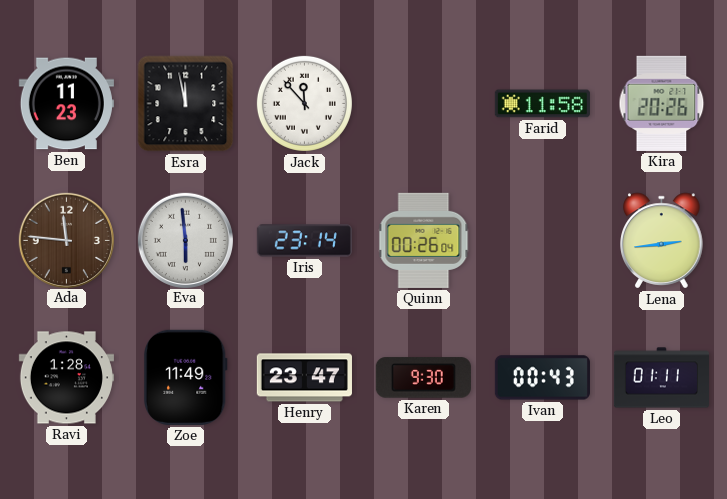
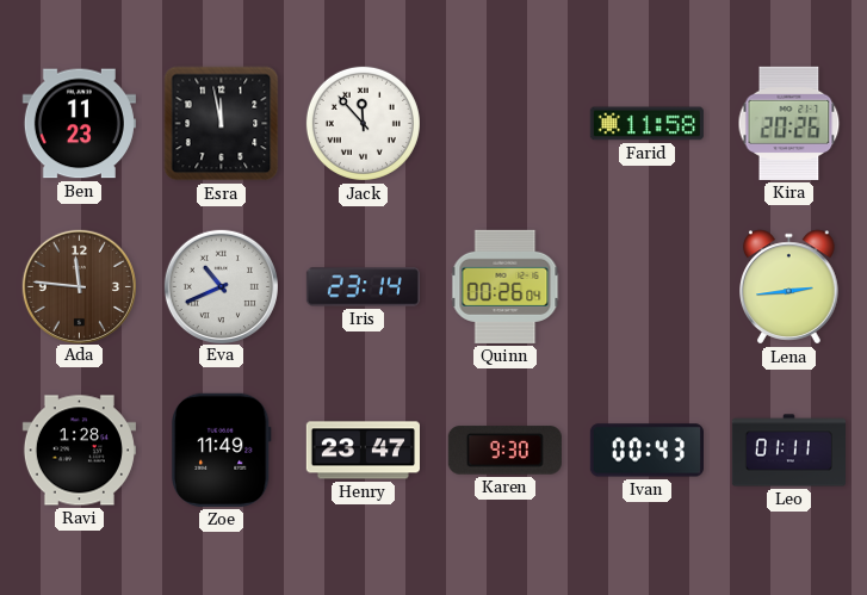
Eva: 5:59 -> 10:41 (221, 286)
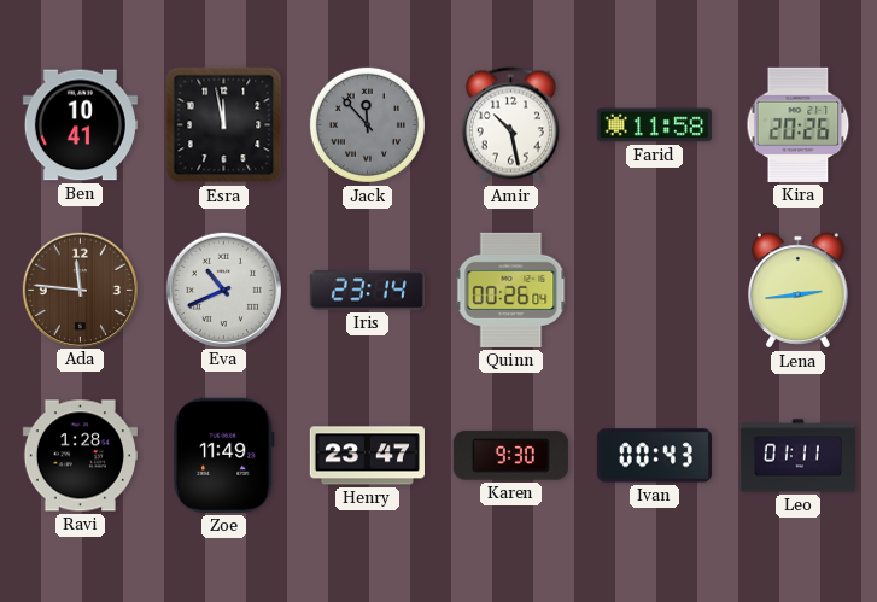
Ben: 11:23 -> 10:41 (80, 125)
Jack dial: white -> grey (367, 124)
Amir: none -> 10:28 (510, 125)
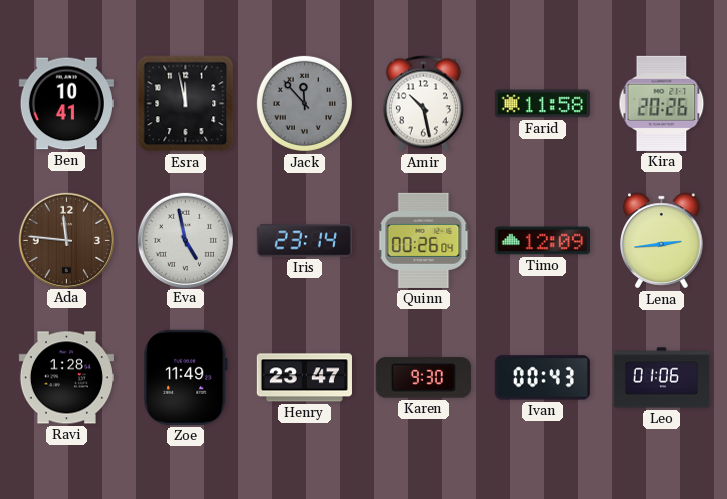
Eva: 10:41 -> 4:58 (185, 240)
Timo: none -> 12:09 (542, 241)
Leo: 01:11 -> 01:06 (661, 378)
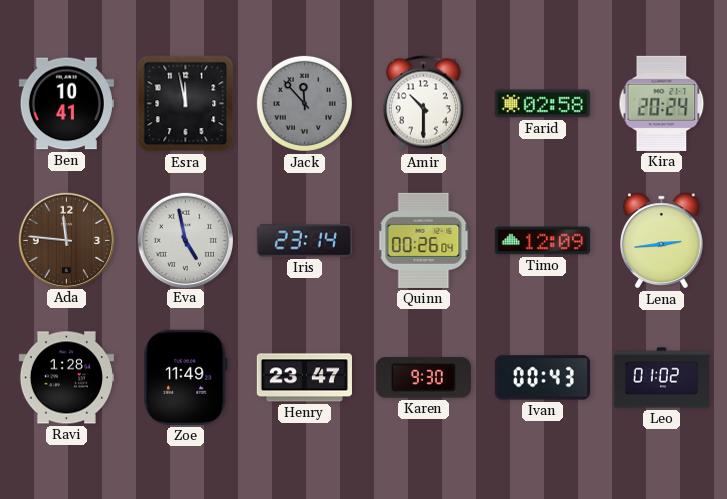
Amir: 10:28 -> 10:30 (423, 104)
Farid: 11:58 -> 02:58 (542, 104)
Kira: 20:26 -> 20:24 (662, 103)
Leo: 01:06 -> 01:02 (661, 378)
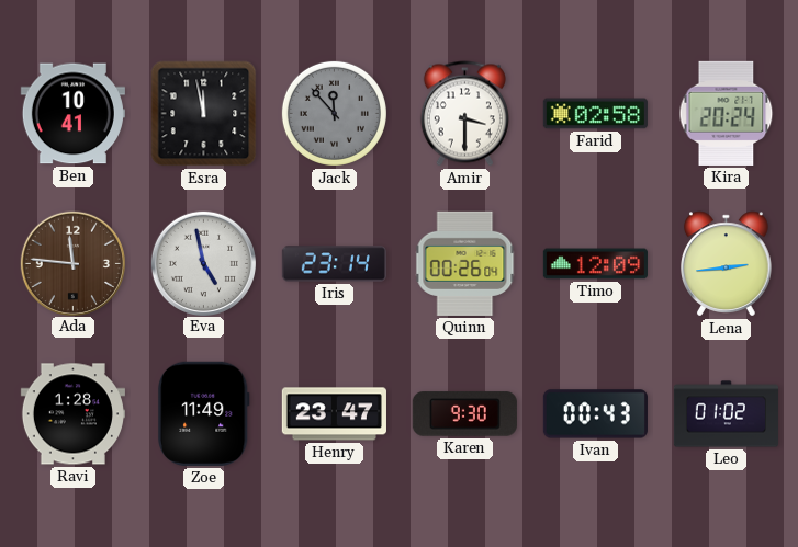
Amir: 10:30 -> 3:30 (464, 114)
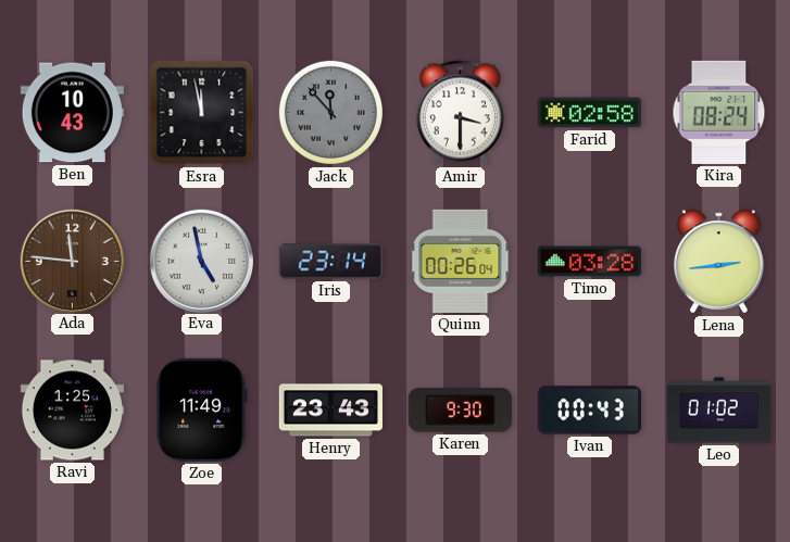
Ben: 10:41 -> 10:43 (72, 113)
Kira: 20:24 -> 08:24 (719, 112)
Timo: 12:09 -> 03:28 (589, 262)
Ravi: 1:28 -> 1:25 (72, 411)
Henry: 23:47 -> 23:43 (330, 411)
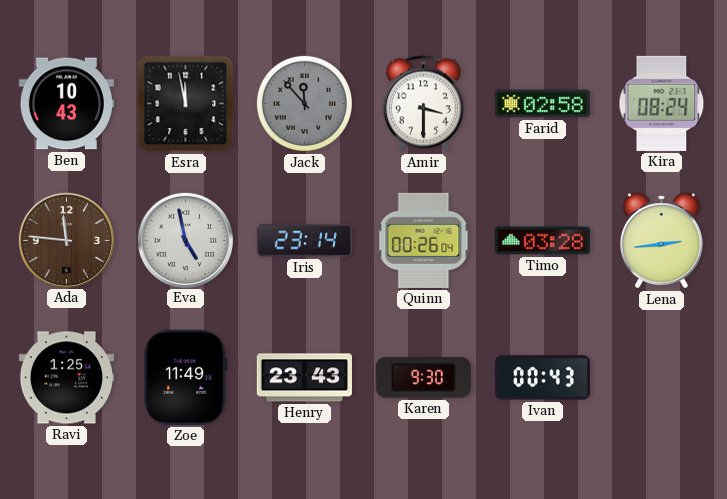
Leo: 01:02 -> none (718, 411)
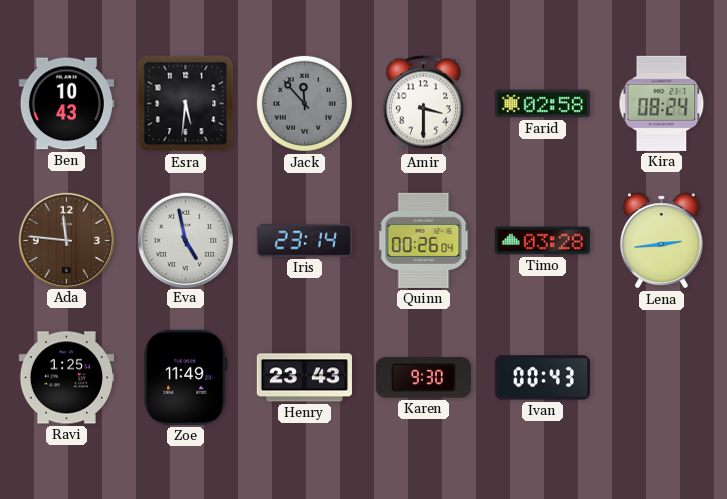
Esra: 11:58 -> 5:31 (186, 104)
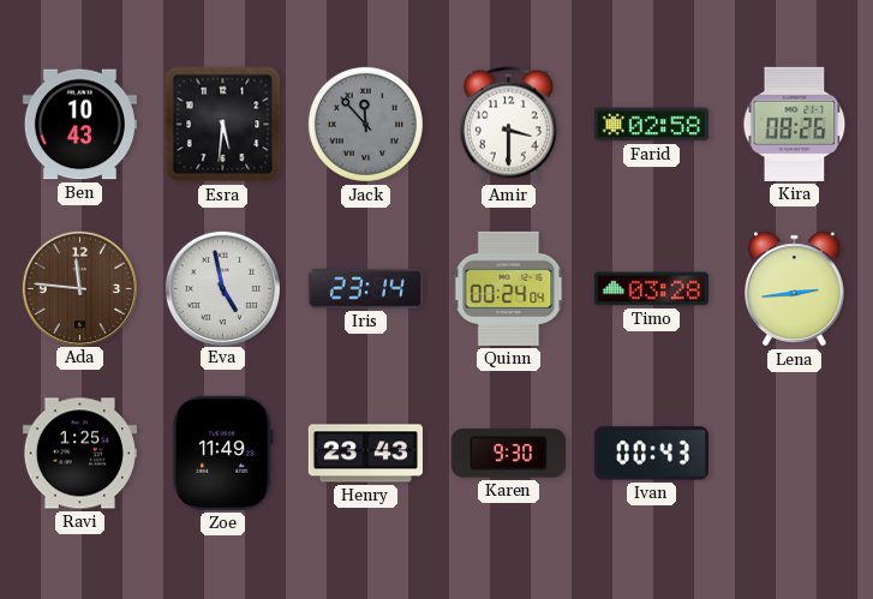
Kira: 08:24 -> 08:26 (795, 124)
Quinn: 00:26 -> 00:24 (509, 288)
